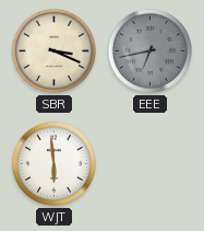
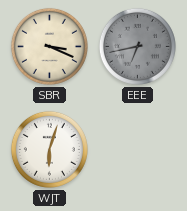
WJT: 5:59 -> 6:03 (49, 149)
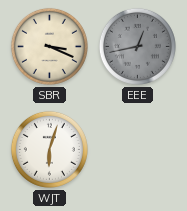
EEE: 6:43 -> 12:43 (137, 46)
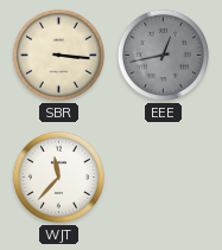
SBR: 3:19 -> 3:16 (58, 55)
WJT: 6:03 -> 11:37 (58, 177)
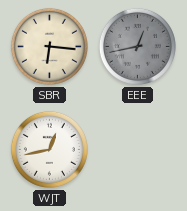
SBR: 3:16 -> 6:16 (49, 46)
WJT: 11:37 -> 12:43 (49, 149)
